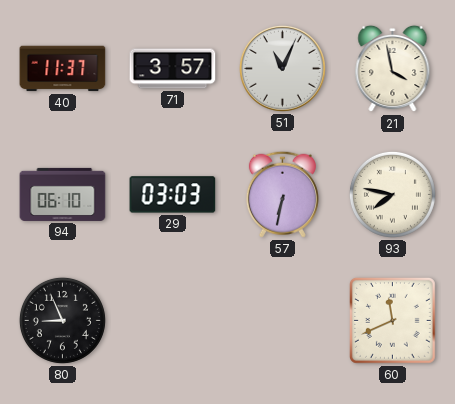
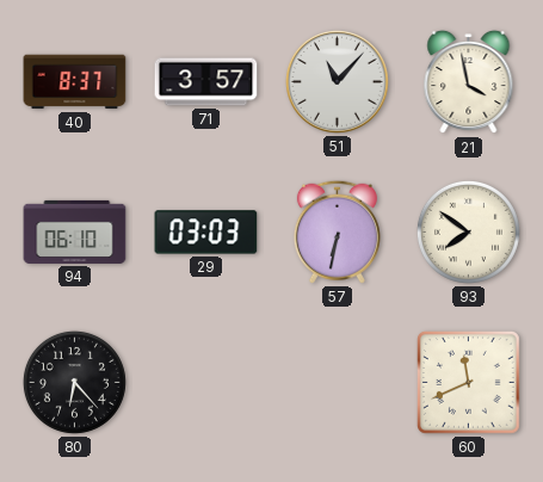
40: 11:37 -> 8:37 (75, 82)
51: 11:04 -> 11:07 (337, 81)
93: 7:47 -> 7:51 (468, 231)
80: 8:56 -> 6:23 (74, 382)
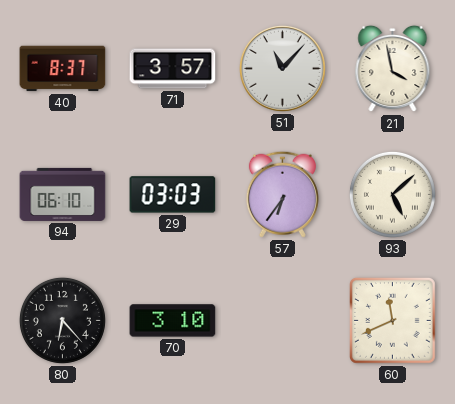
57: 6:32 -> 6:36 (282, 194)
93: 7:51 -> 5:08 (392, 194)
70: none -> 3:10 (173, 321)
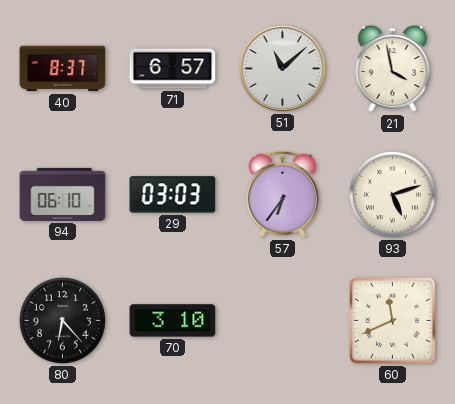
71: 3:57 -> 6:57 (173, 69)
51: 11:07 -> 11:08 (282, 68)
93: 5:08 -> 5:12 (392, 194)
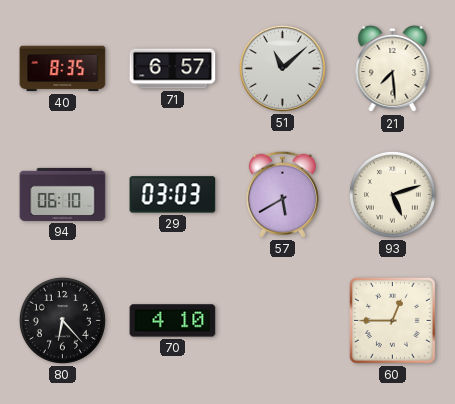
40: 8:37 -> 8:35 (63, 69)
21: 3:58 -> 7:29 (393, 69)
57: 6:36 -> 5:40 (282, 194)
70: 3:10 -> 4:10 (173, 321)
60: 11:41 -> 12:45 (392, 320)
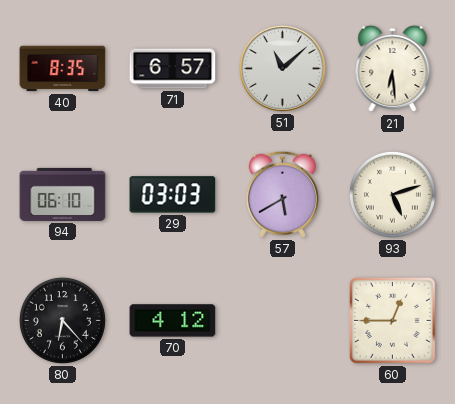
21: 7:29 -> 6:29 (393, 69)
70: 4:10 -> 4:12 (173, 321)
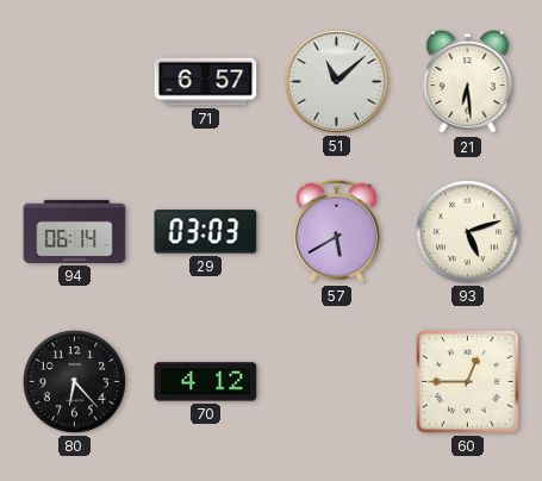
40: 8:35 -> none (63, 69)
94: 06:10 -> 06:14 (75, 231)
